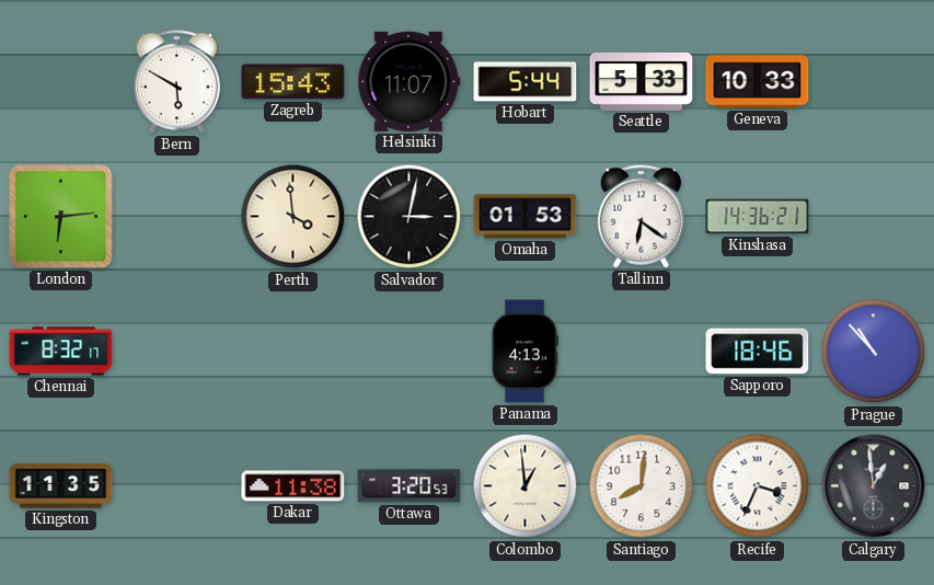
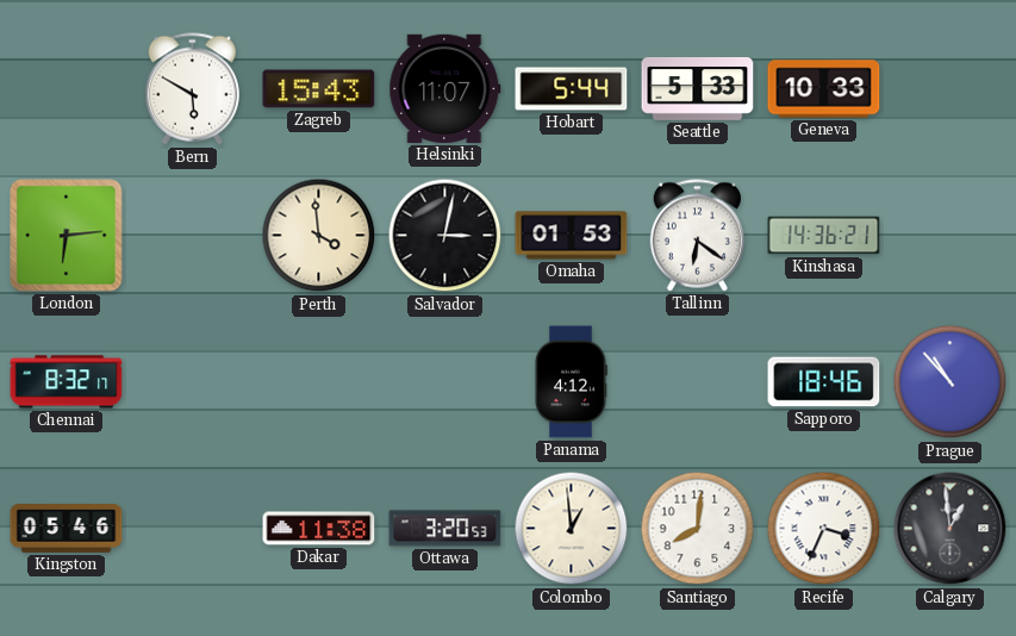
Panama: 4:13 -> 4:12 (571, 382)
Kingston: 11:35 -> 05:46 (67, 529)
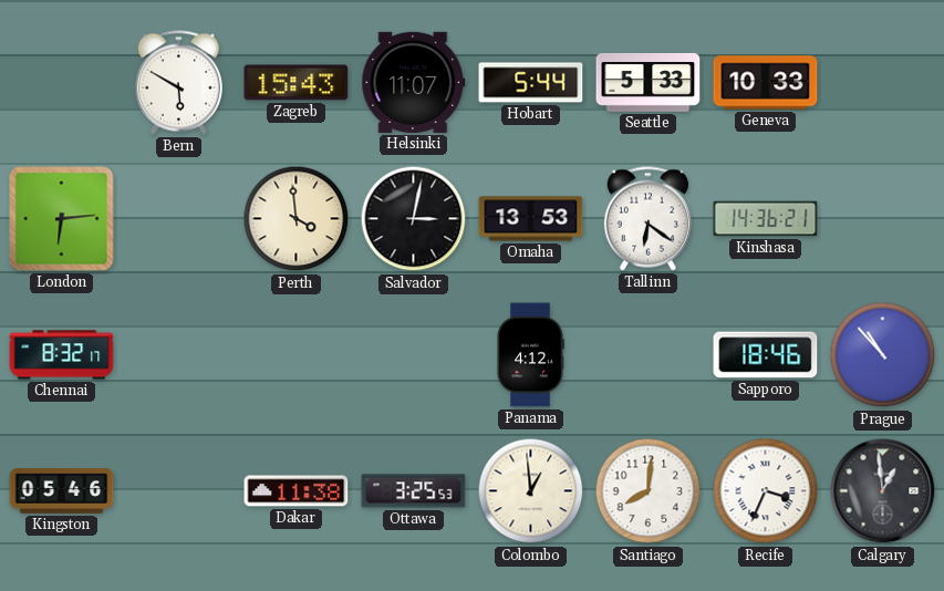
Omaha: 01:53 -> 13:53 (531, 219)
Ottawa: 3:20 -> 3:25 (414, 491)
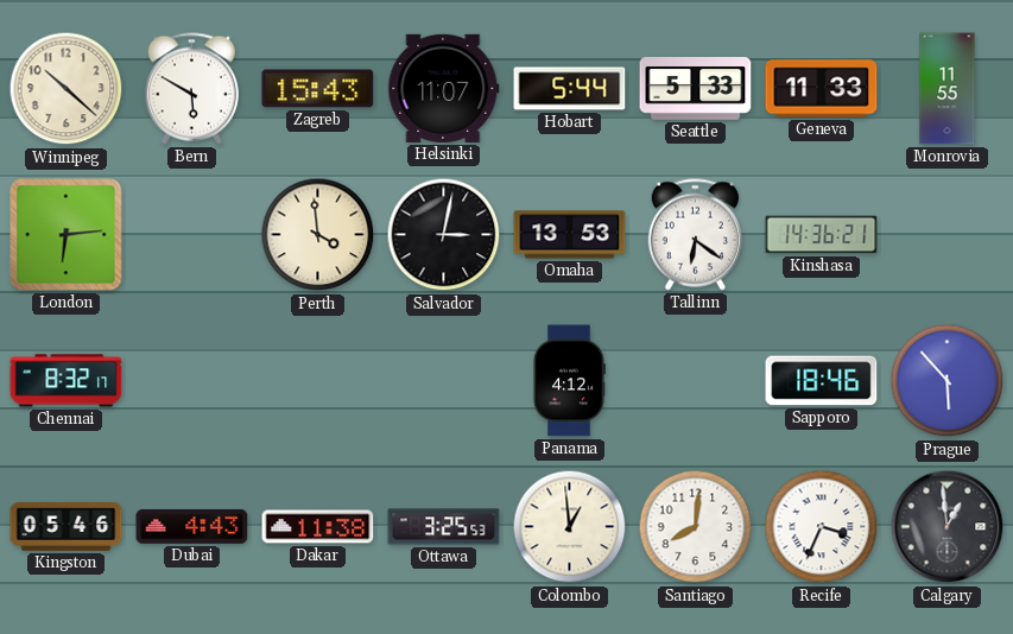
Winnipeg: none -> 10:22 (67, 89)
Geneva: 10:33 -> 11:33 (822, 89)
Monrovia: none -> 11:55 (948, 89)
Prague: 10:53 -> 5:53 (948, 381)
Dubai: none -> 4:43 (192, 526)
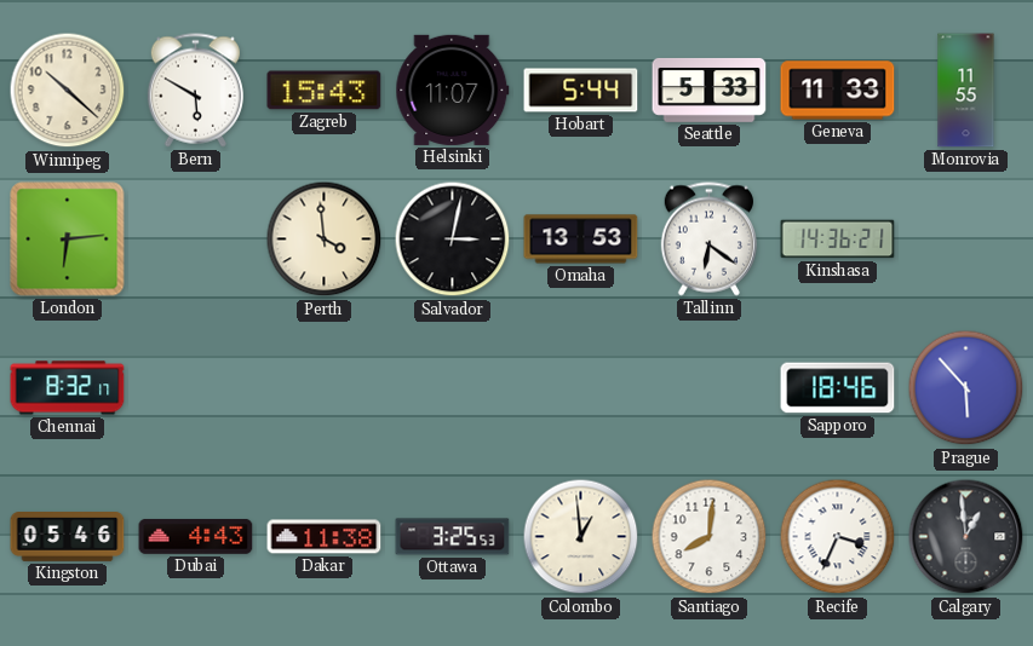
Panama: 4:12 -> none (569, 381)
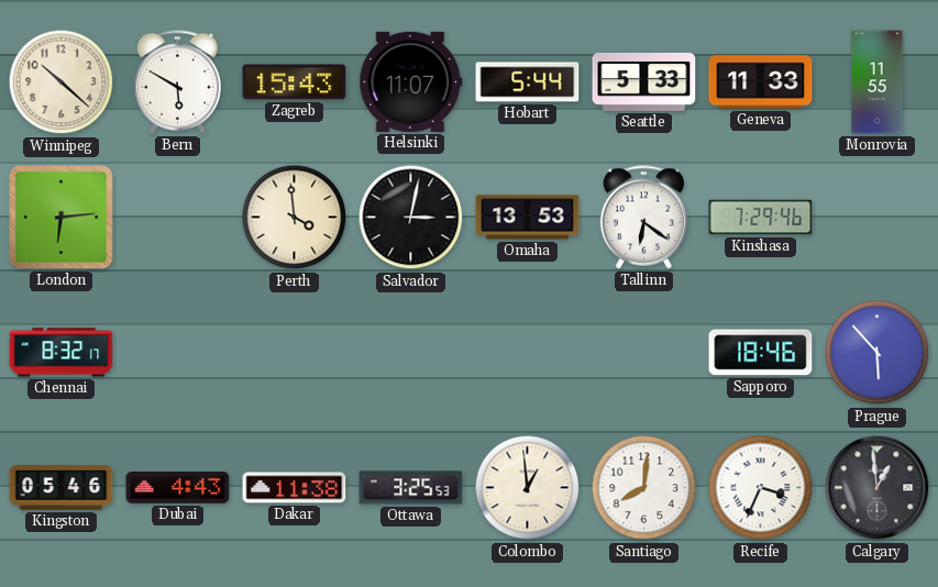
Kinshasa: 14:36 -> 7:29 (761, 218)
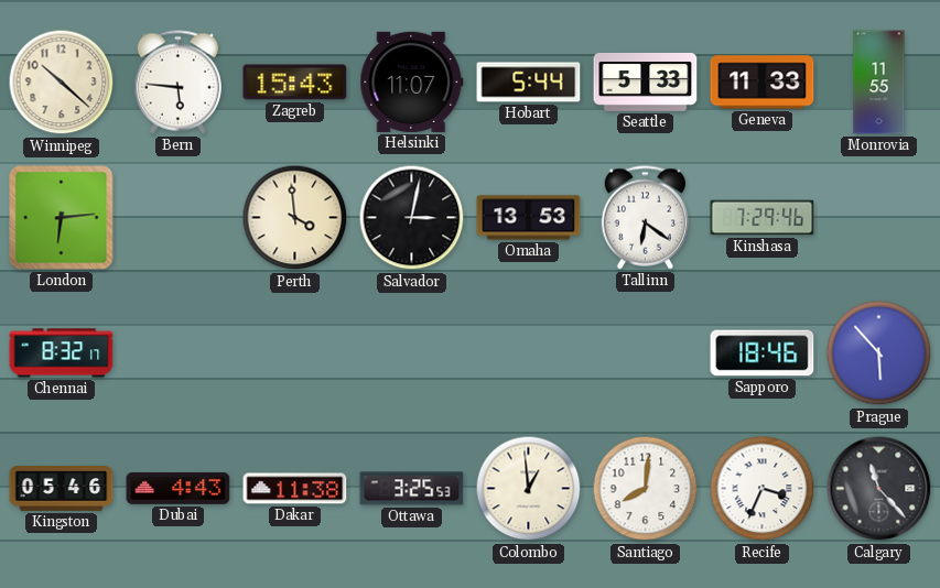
Bern: 5:50 -> 5:46 (177, 83)
Calgary: 12:59 -> 11:23 (879, 489)
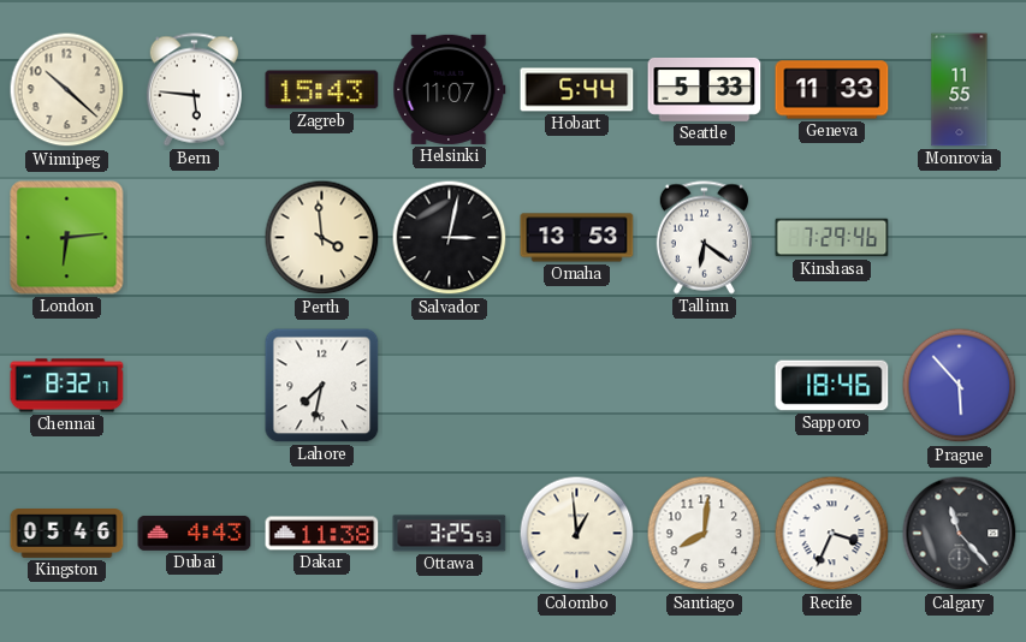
Lahore: none -> 7:32 (322, 386)
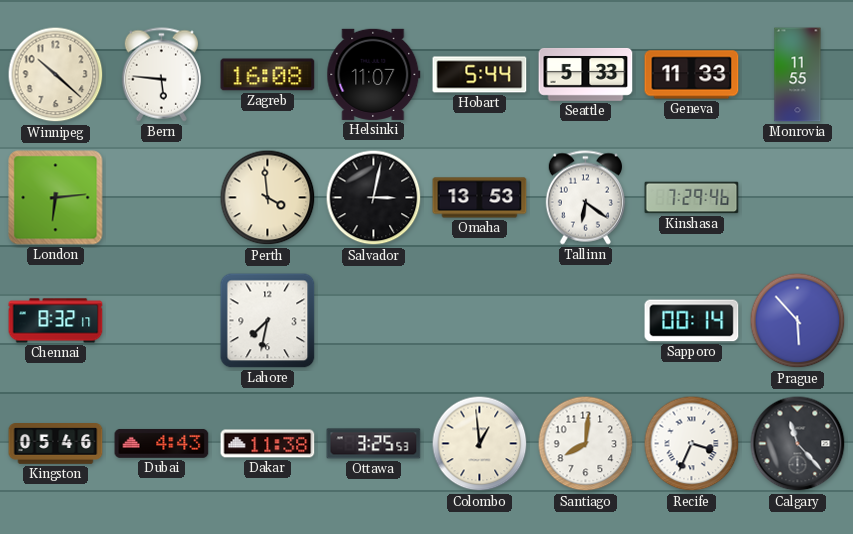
Zagreb: 15:43 -> 16:08 (268, 75)
Sapporo: 18:46 -> 00:14 (692, 321)
